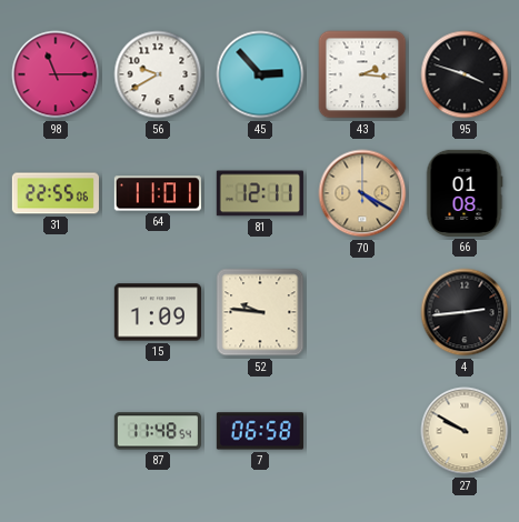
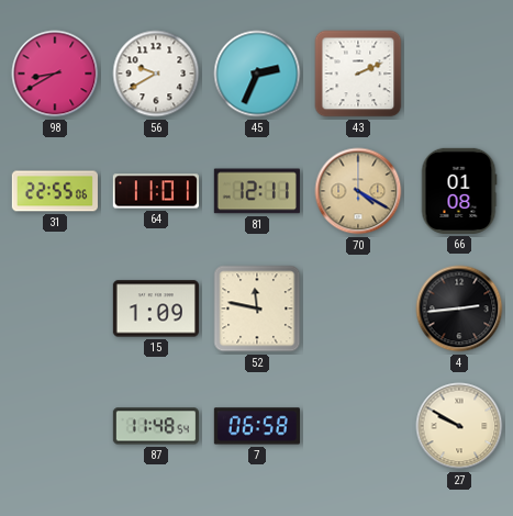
98: 11:15 -> 8:40 (55, 74)
45: 2:53 -> 2:34 (257, 74)
43: 2:16 -> 2:11 (358, 74)
95: 3:48 -> none (465, 74)
52: 9:46 -> 11:47 (257, 309)
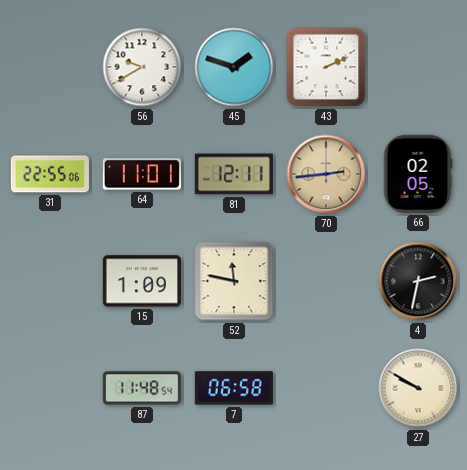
98: 8:40 -> none (55, 74)
45: 2:34 -> 1:48 (234, 67)
70: 4:20 -> 2:44 (326, 174)
66: 01:08 -> 02:05 (418, 174)
4: 2:44 -> 2:32 (418, 281)
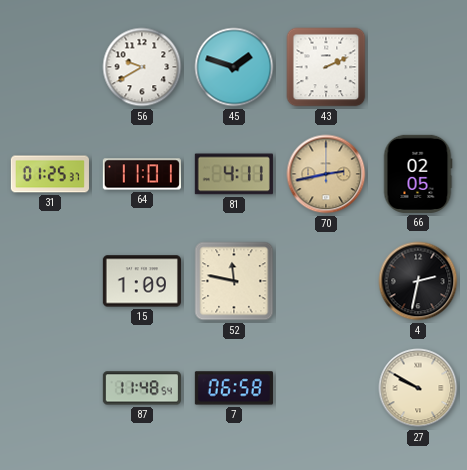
31: 22:55 -> 01:25 (50, 174)
81: 12:11 -> 4:11 (234, 174)
70: 2:44 -> 2:43 (326, 174)
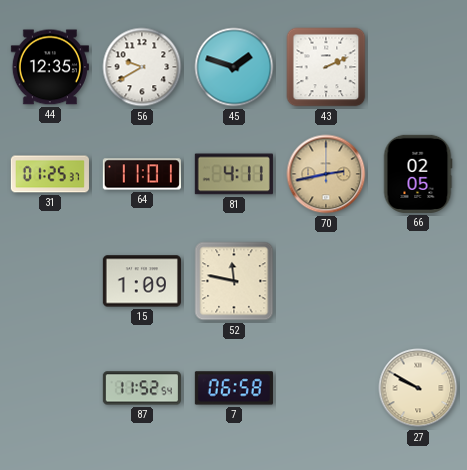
44: none -> 12:35 (50, 67)
4: 2:32 -> none (418, 281)
87: 11:48 -> 11:52 (142, 388)
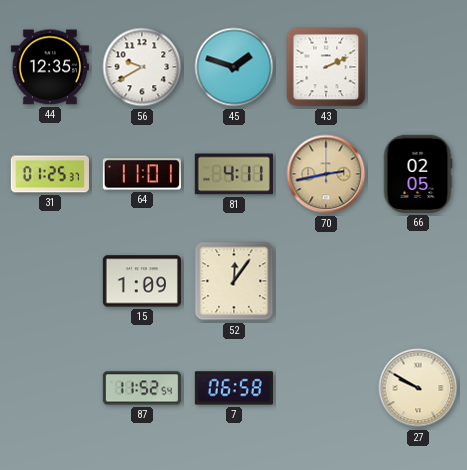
52: 11:47 -> 12:06 (234, 281)
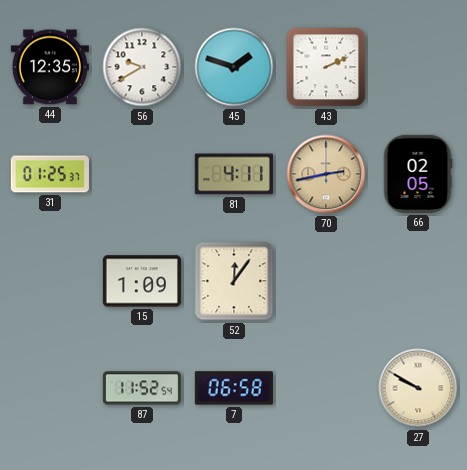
64: 11:01 -> none (142, 174)
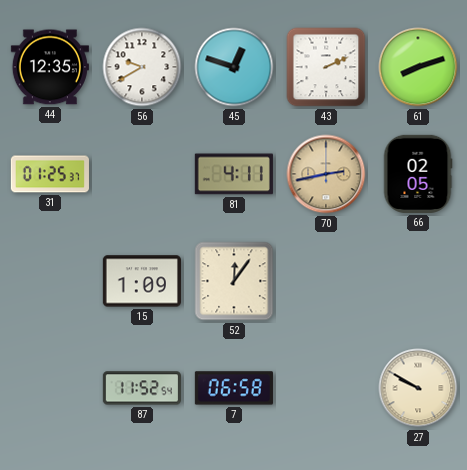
45: 1:48 -> 12:48 (234, 67)
61: none -> 8:12 (418, 67)
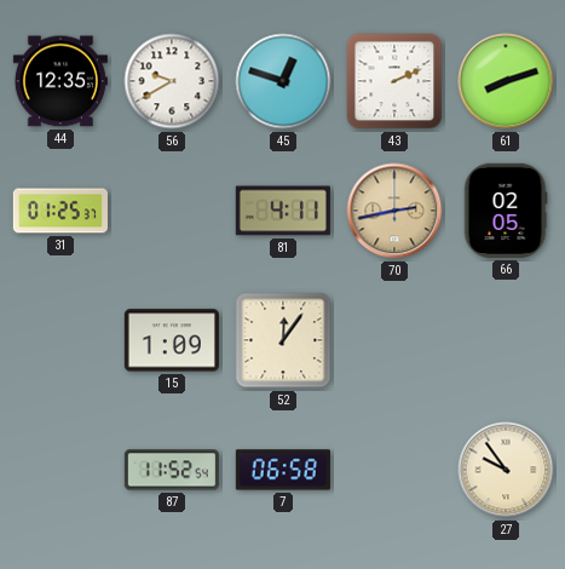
27: 9:50 -> 9:54 (506, 470)
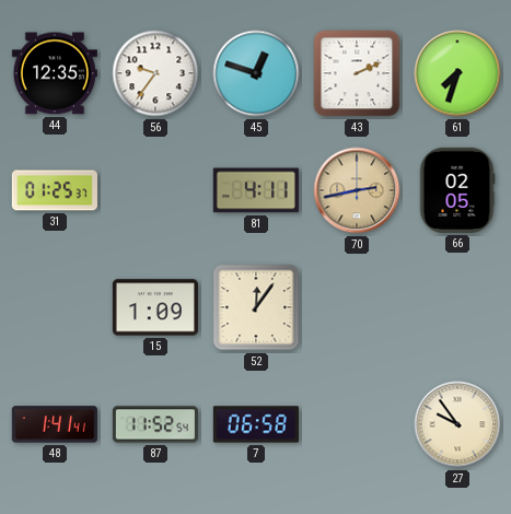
56: 9:40 -> 9:36 (155, 73)
61: 8:12 -> 7:33 (457, 73)
48: none -> 1:41 (55, 424)
